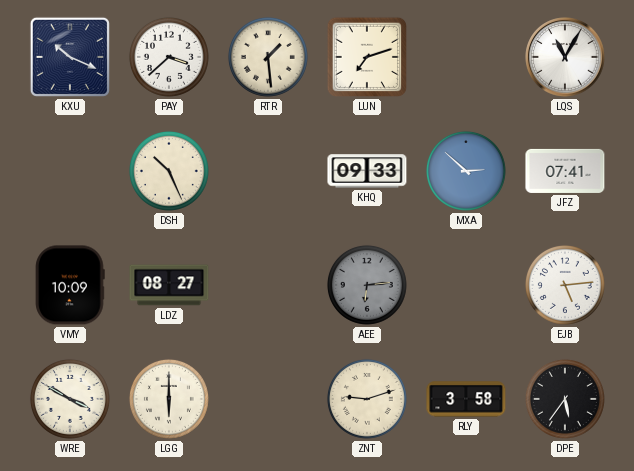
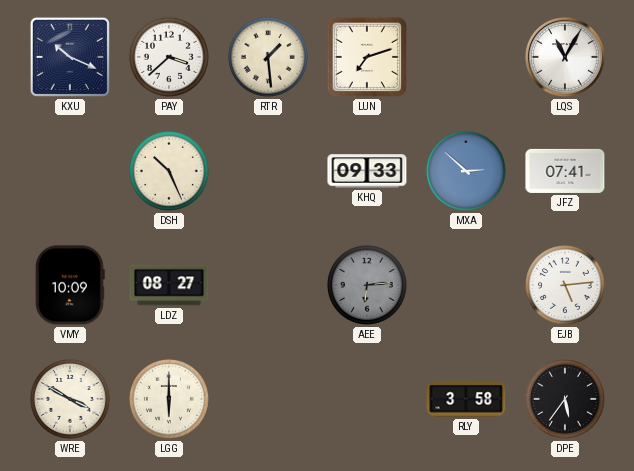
ZNT: 9:12 -> none (367, 399)
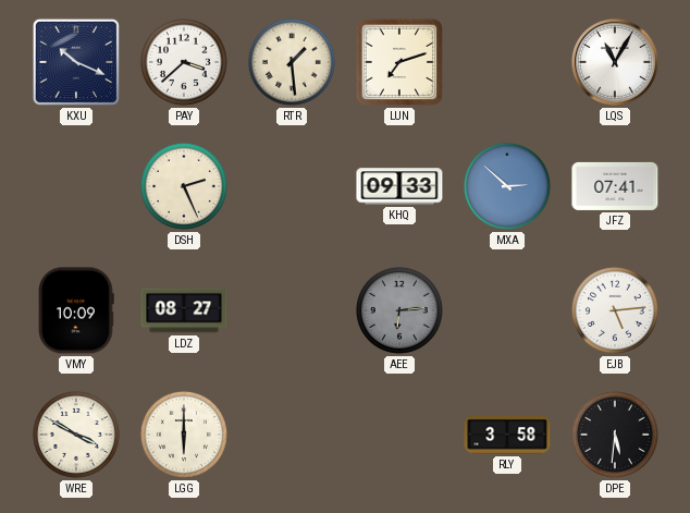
DSH: 10:26 -> 2:26 (184, 186)
DPE: 5:36 -> 5:31 (615, 435)
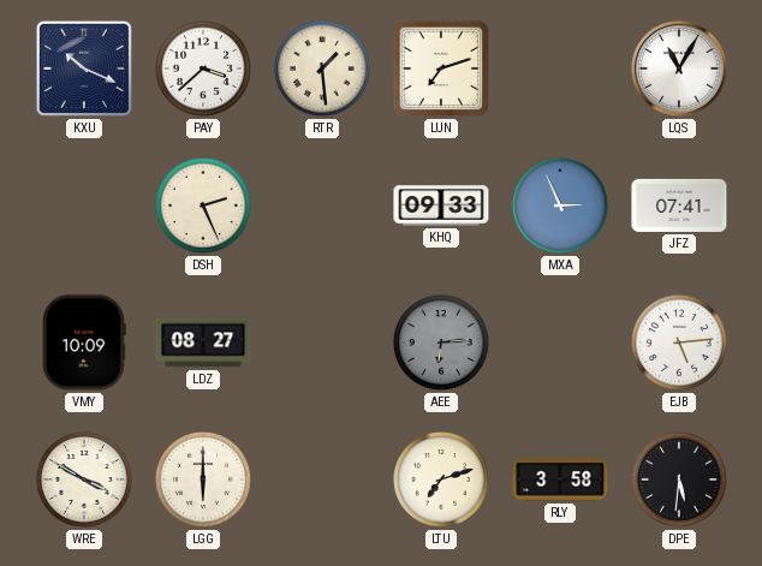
MXA: 2:52 -> 2:56 (560, 205)
LTU: none -> 7:12 (441, 479)
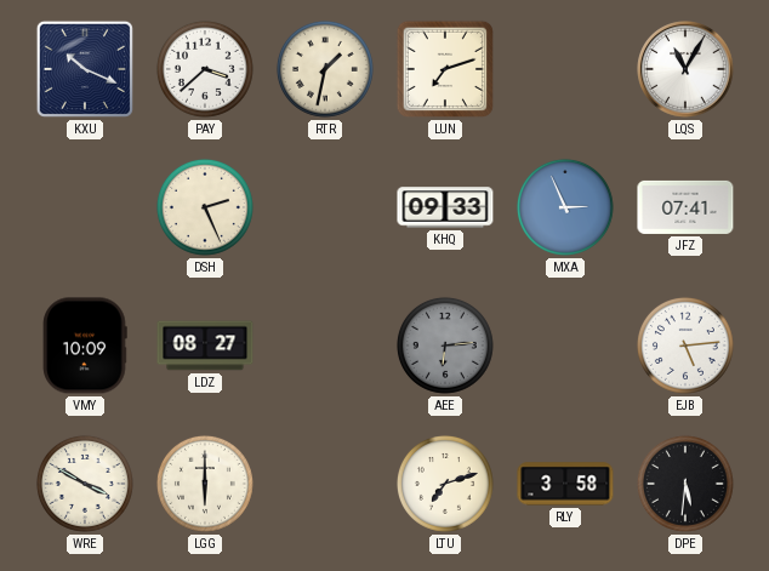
RTR: 1:29 -> 1:32 (325, 69)
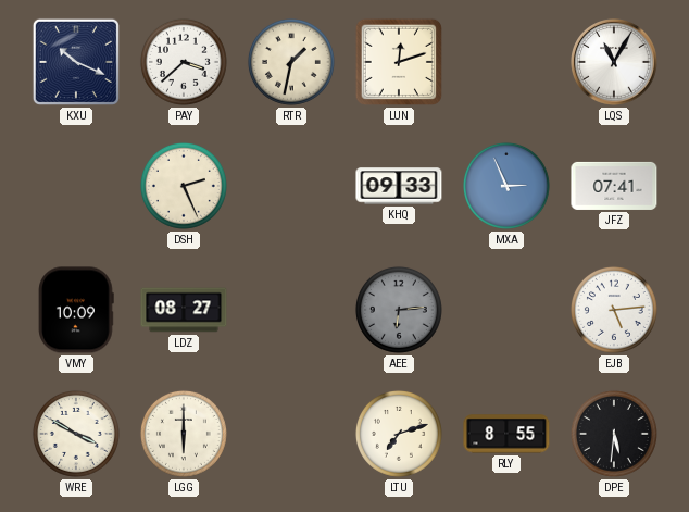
LUN: 7:12 -> 12:12 (399, 62)
RLY: 3:58 -> 8:55 (506, 434)
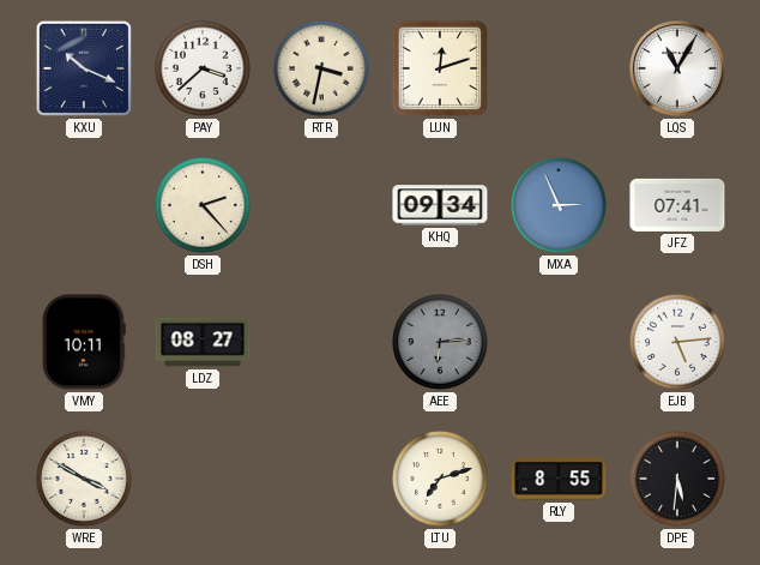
RTR: 1:32 -> 3:32 (321, 68)
DSH: 2:26 -> 2:23 (203, 205)
KHQ: 09:33 -> 09:34 (440, 205)
VMY: 10:09 -> 10:11 (84, 342)
LGG: 6:00 -> none (184, 434)
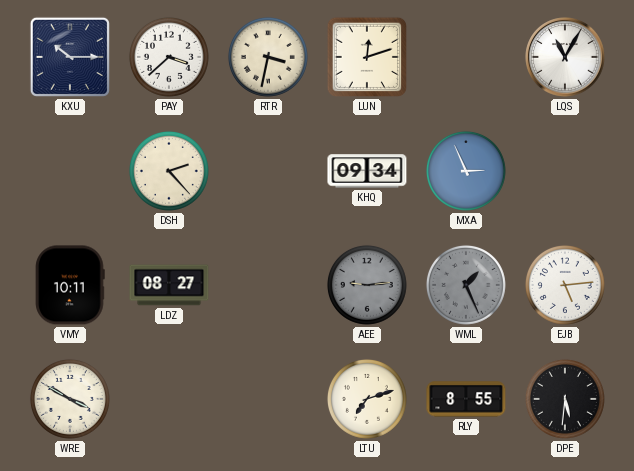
KXU: 10:19 -> 10:15 (70, 57)
JFZ: 07:41 -> none (677, 205)
AEE: 6:14 -> 9:14 (367, 285)
WML: none -> 1:26 (466, 285)
